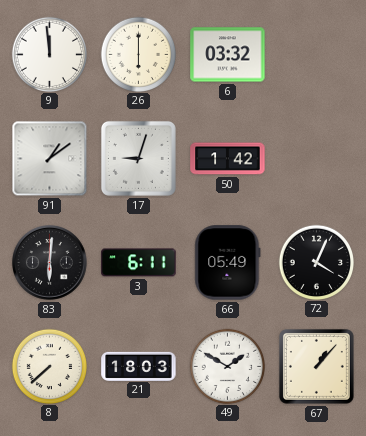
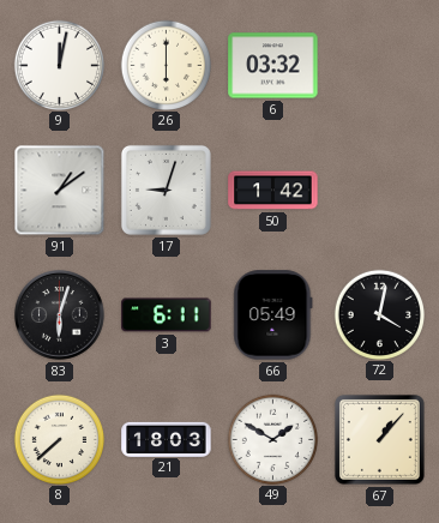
9: 11:59 -> 12:02 (59, 65)
83: 6:01 -> 6:03 (60, 315)
72: 4:04 -> 4:02 (379, 314)
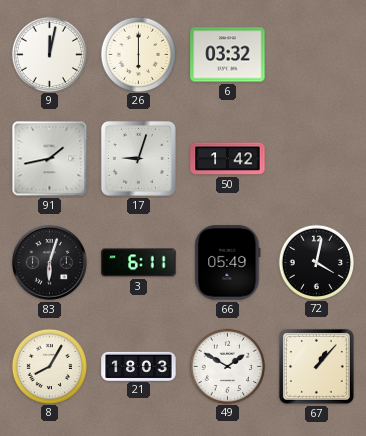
91: 1:09 -> 1:43 (50, 159)
8: 7:38 -> 8:05 (49, 366)
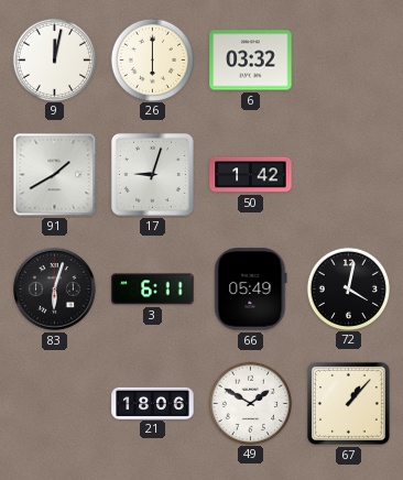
91: 1:43 -> 1:40 (55, 175)
8: 8:05 -> none (49, 366)
21: 18:03 -> 18:06 (153, 403)
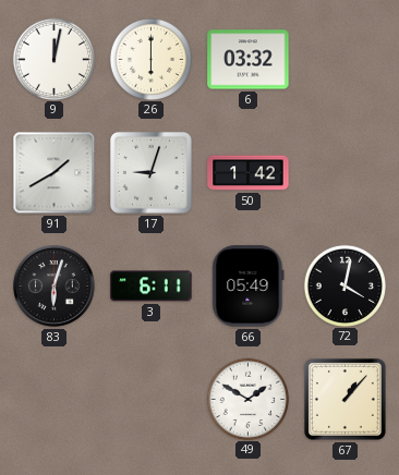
21: 18:06 -> none (153, 403)
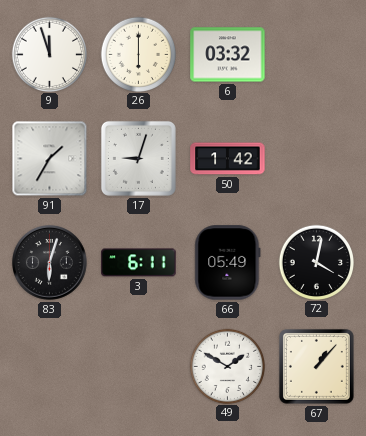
9: 12:02 -> 11:57 (49, 54)
91: 1:40 -> 1:35 (50, 159)
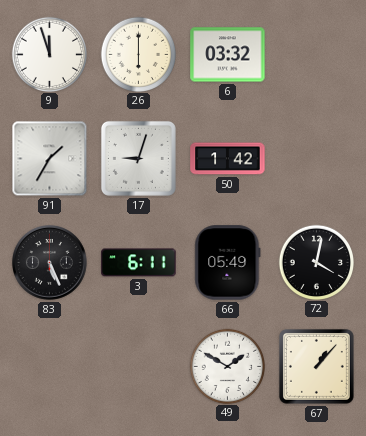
83: 6:03 -> 5:26 (50, 263)
